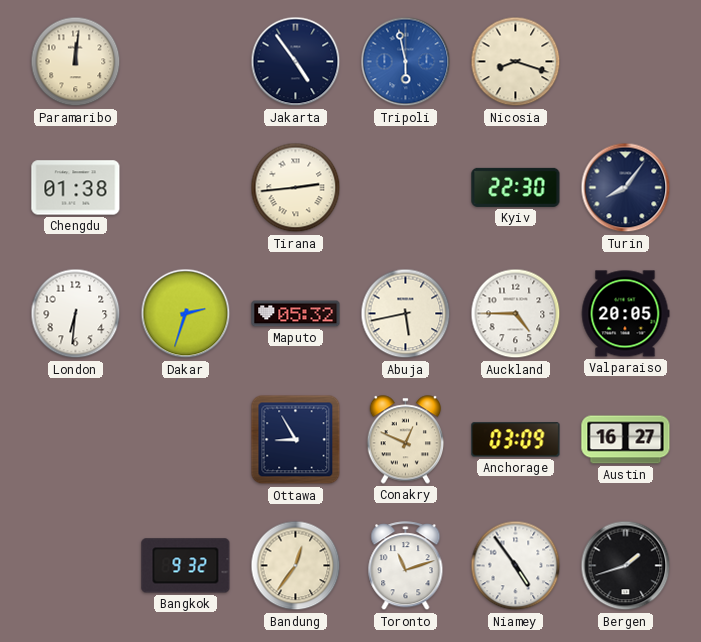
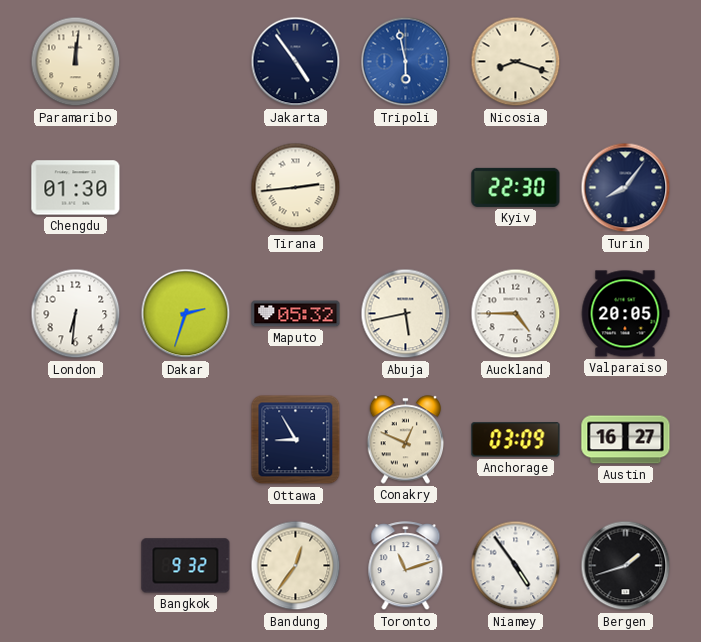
Chengdu: 01:38 -> 01:30 (76, 188)
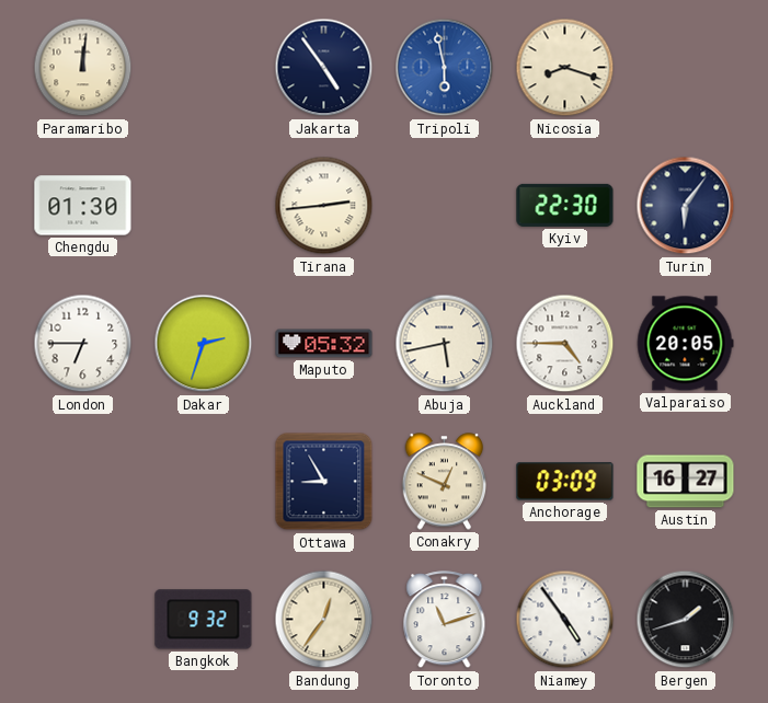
Turin: 8:06 -> 6:06 (686, 206)
London: 6:31 -> 6:45 (83, 344)
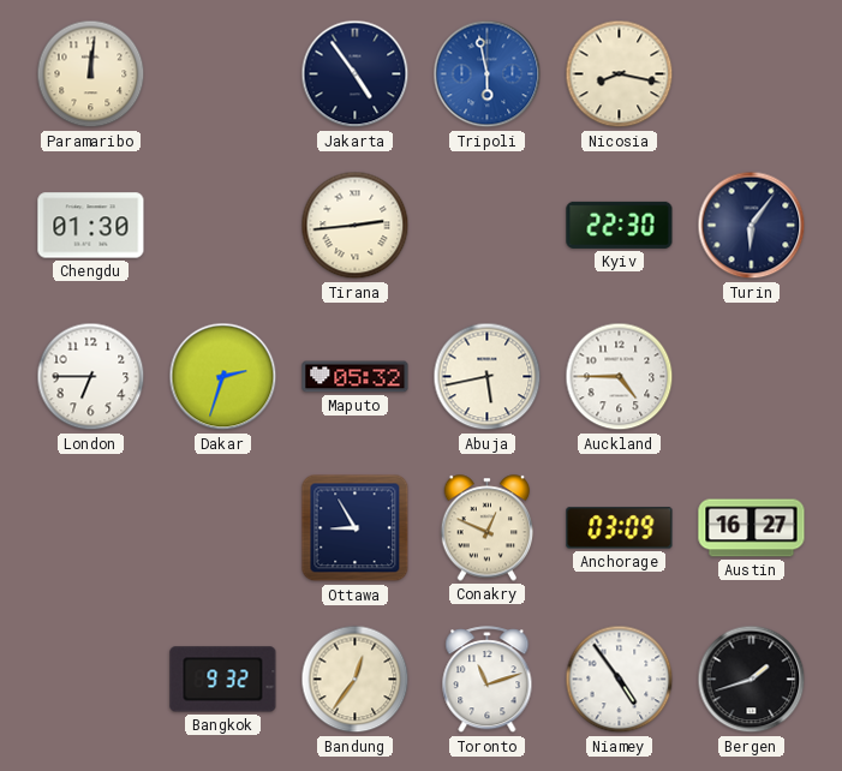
Nicosia: 8:18 -> 8:17 (620, 74)
Valparaiso: 20:05 -> none (685, 344)
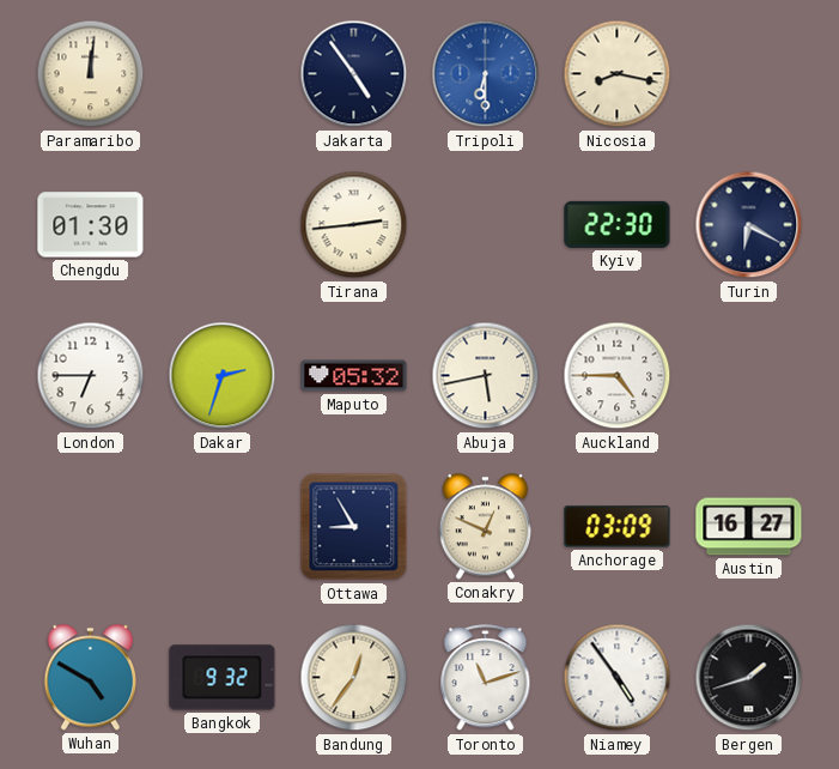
Tripoli: 5:58 -> 6:30 (486, 74)
Turin: 6:06 -> 6:20 (749, 225)
Wuhan: none -> 4:50 (91, 678)
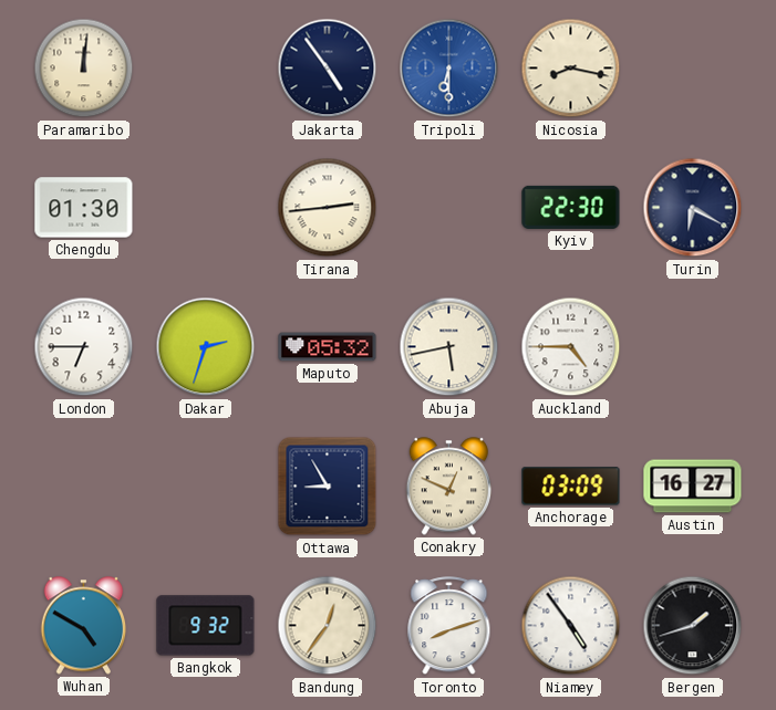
Toronto: 11:12 -> 8:12 (449, 626)
